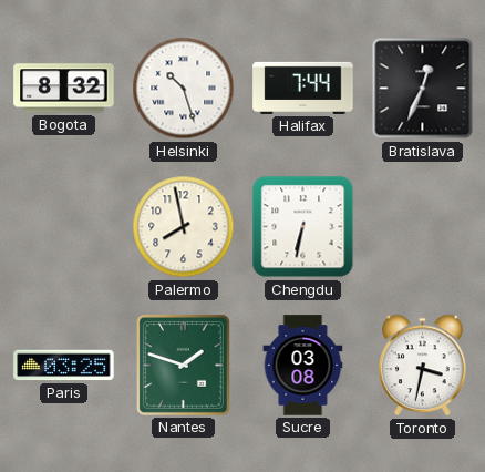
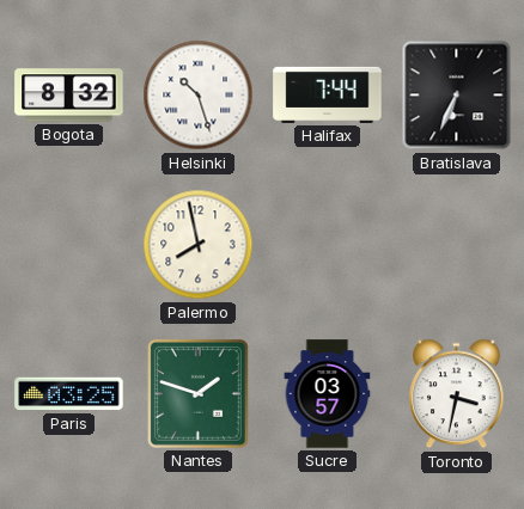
Bratislava: 12:34 -> 6:34 (457, 96)
Chengdu: 6:32 -> none (303, 227)
Sucre: 03:08 -> 03:57 (328, 394)
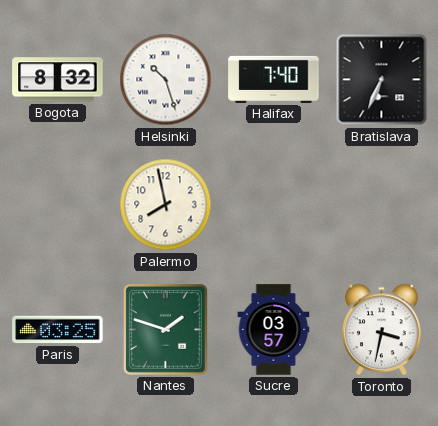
Halifax: 7:44 -> 7:40 (274, 79)
